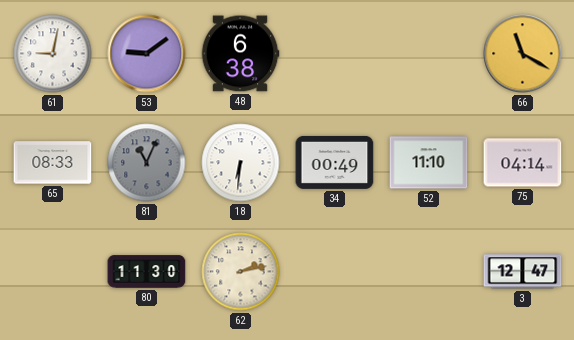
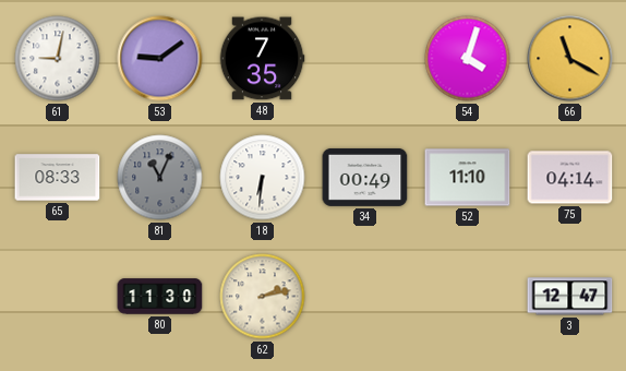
48: 6:38 -> 7:35 (262, 59)
54: none -> 4:03 (468, 59)
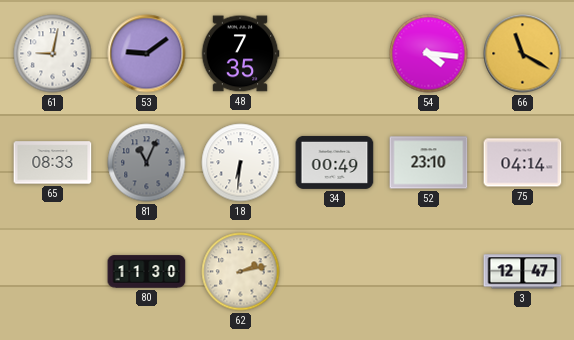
54: 4:03 -> 4:16 (429, 54)
52: 11:10 -> 23:10 (429, 163)
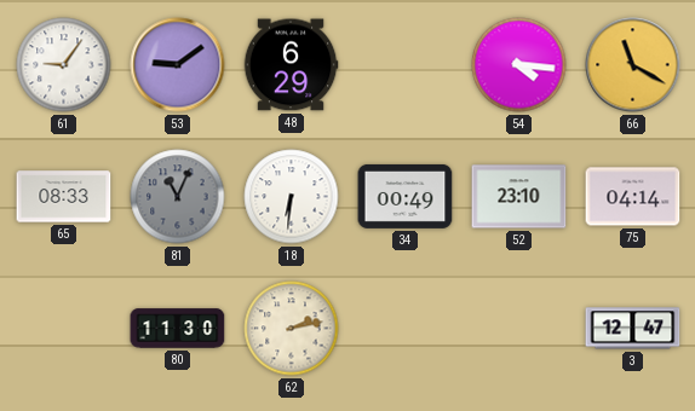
61: 9:02 -> 9:06 (64, 65)
48: 7:35 -> 6:29 (291, 65)
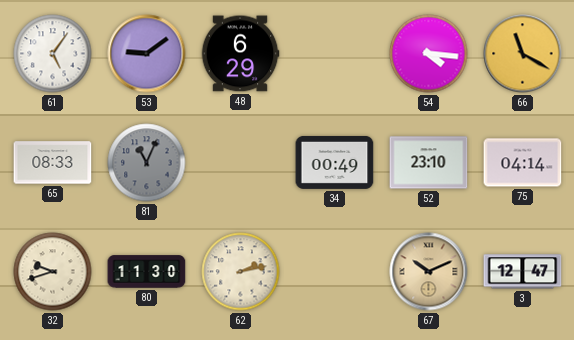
61: 9:06 -> 5:06 (53, 54)
18: 6:31 -> none (292, 197)
32: none -> 9:42 (53, 272)
67: none -> 10:11 (429, 272)
